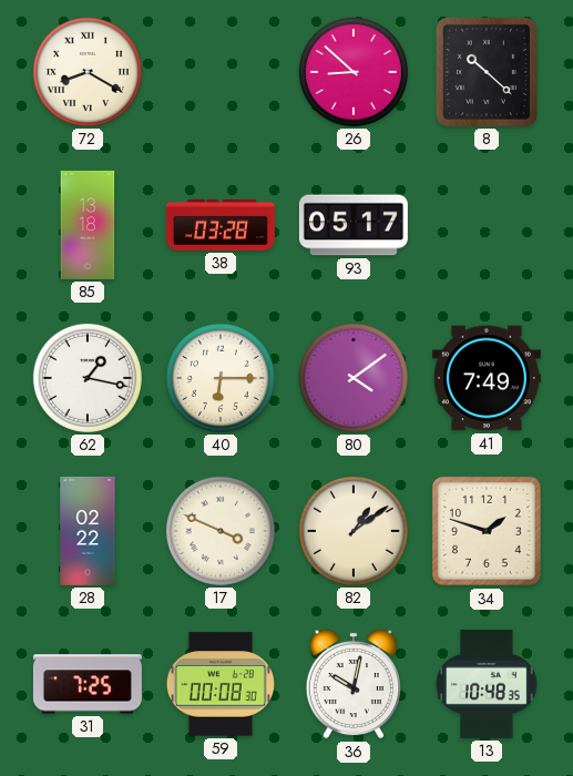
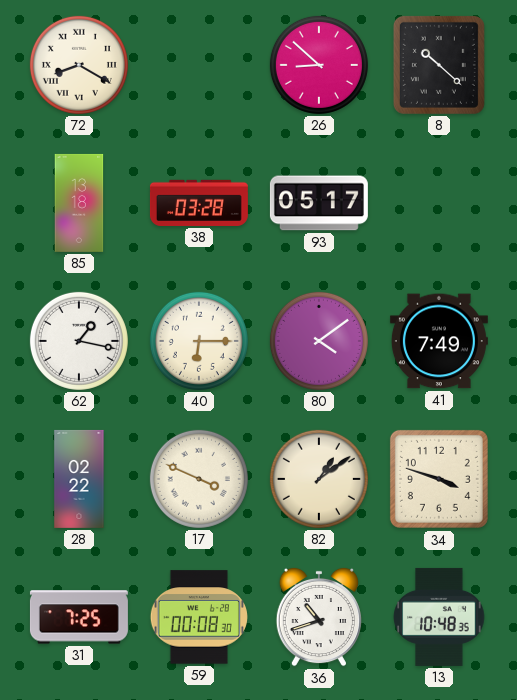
34: 1:48 -> 3:48 (439, 479)
36: 10:02 -> 10:42 (319, 617)
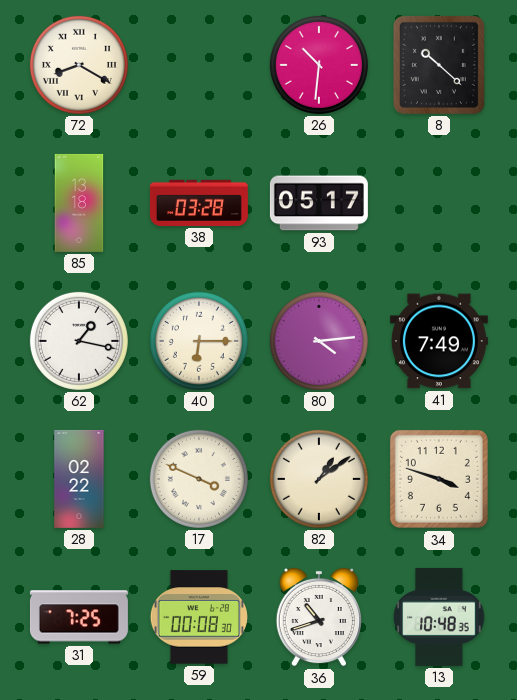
26: 8:52 -> 10:31 (319, 65)
80: 4:09 -> 4:14 (319, 341)
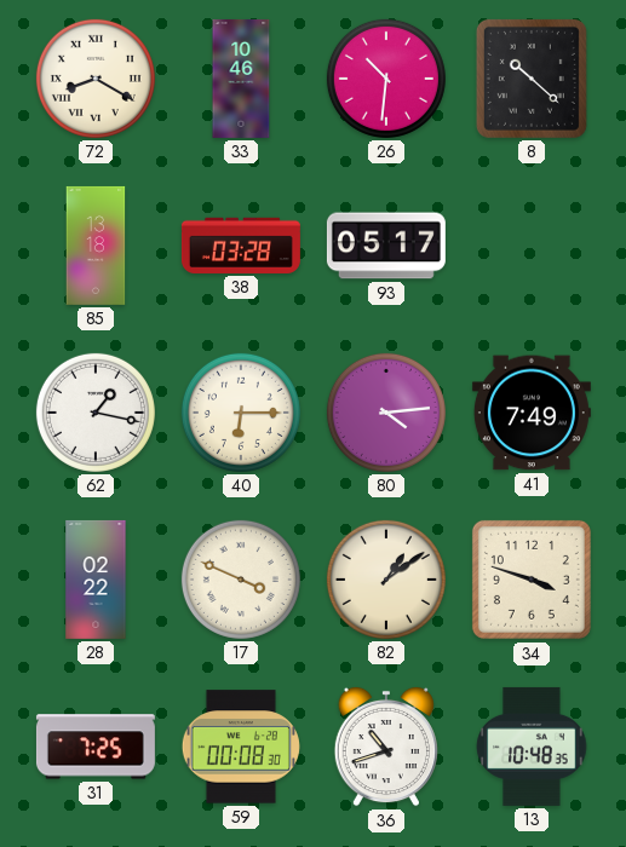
33: none -> 10:46 (241, 79)
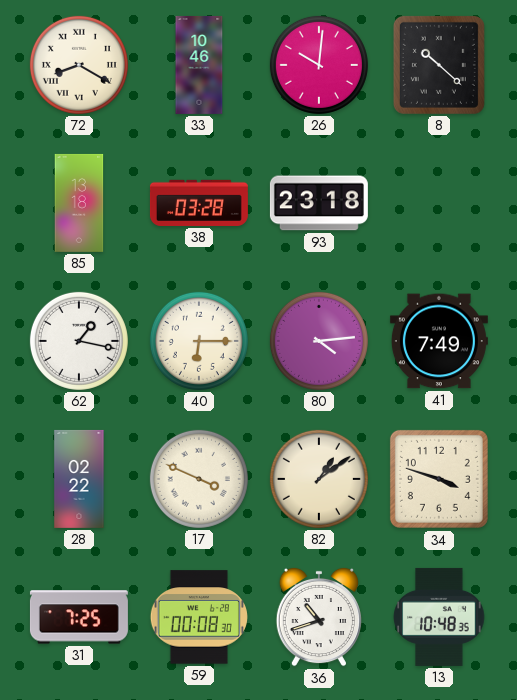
26: 10:31 -> 10:01 (319, 65)
93: 05:17 -> 23:18 (319, 203)
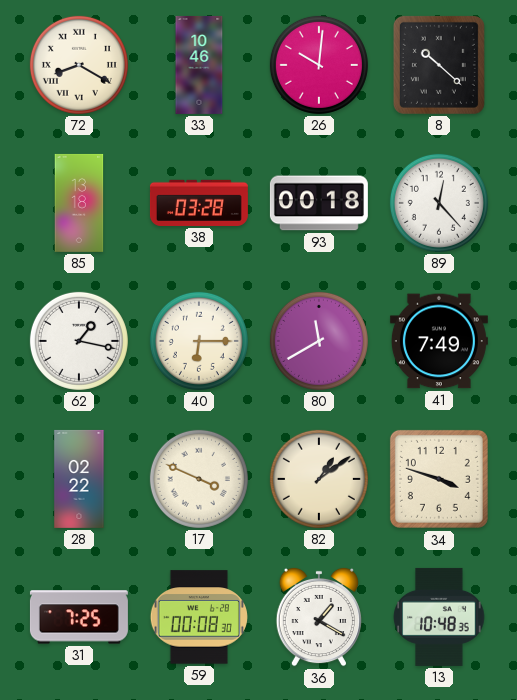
93: 23:18 -> 00:18 (319, 203)
89: none -> 12:23 (439, 203)
80: 4:14 -> 11:40 (319, 341)
36: 10:42 -> 1:20 (319, 617)
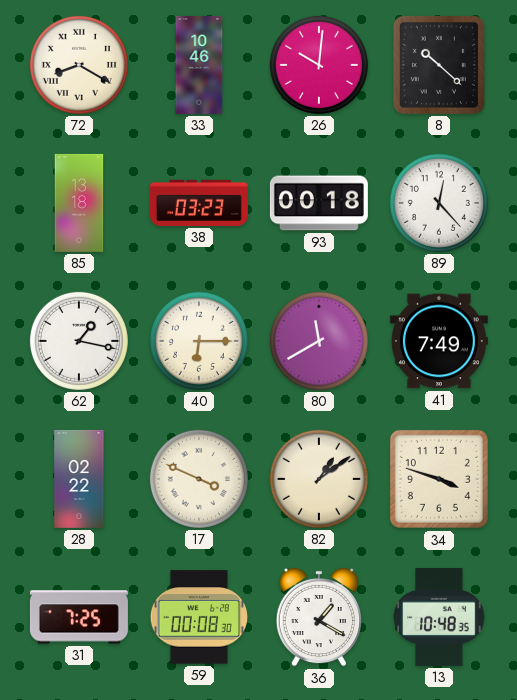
38: 03:28 -> 03:23 (199, 203)
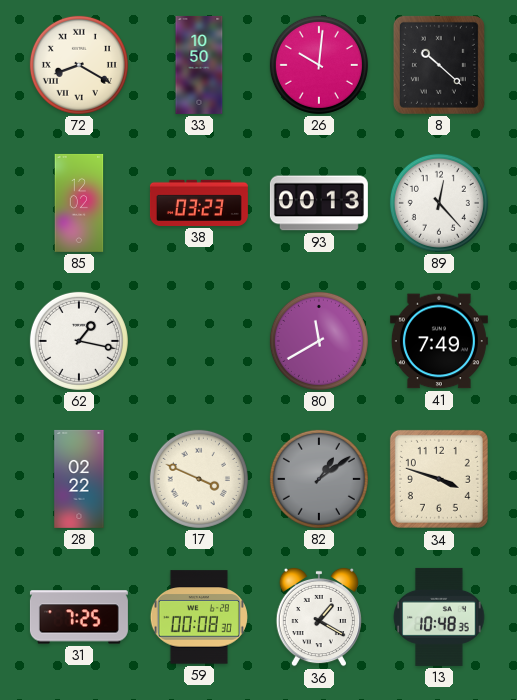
33: 10:46 -> 10:50 (199, 65)
85: 13:18 -> 12:02 (79, 203)
93: 00:18 -> 00:13 (319, 203)
40: 6:15 -> none (199, 341)
82 dial: cream -> grey (319, 479)
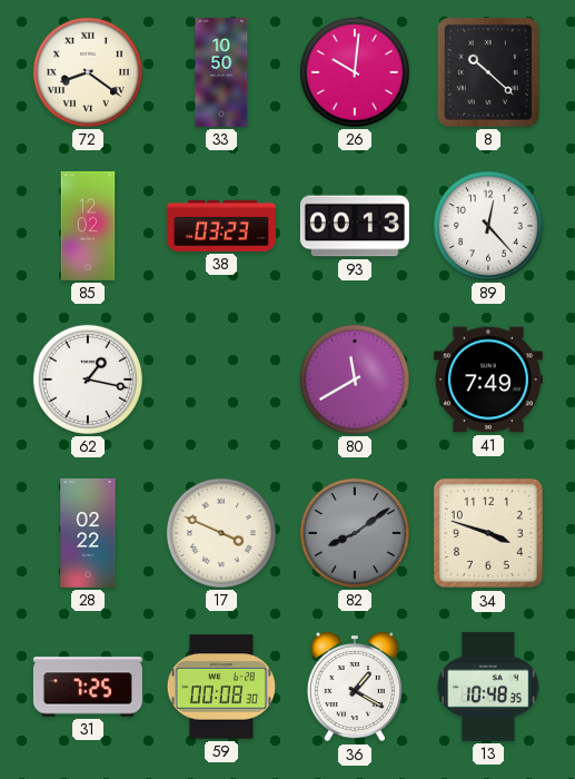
72: 8:20 -> 8:21 (88, 72)
82: 1:09 -> 8:09 (355, 533)
